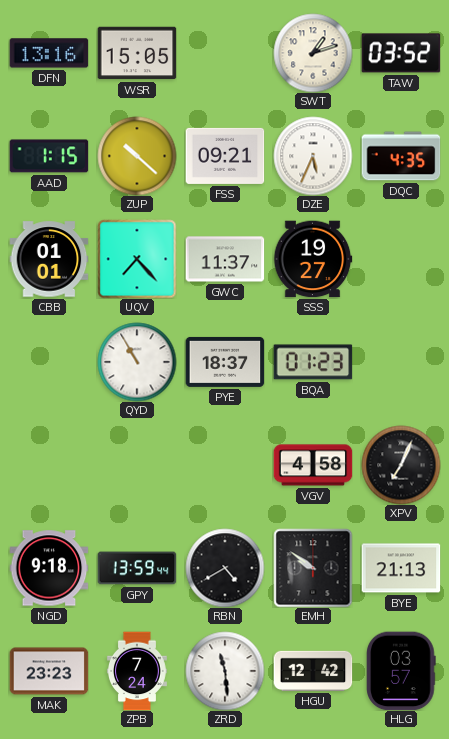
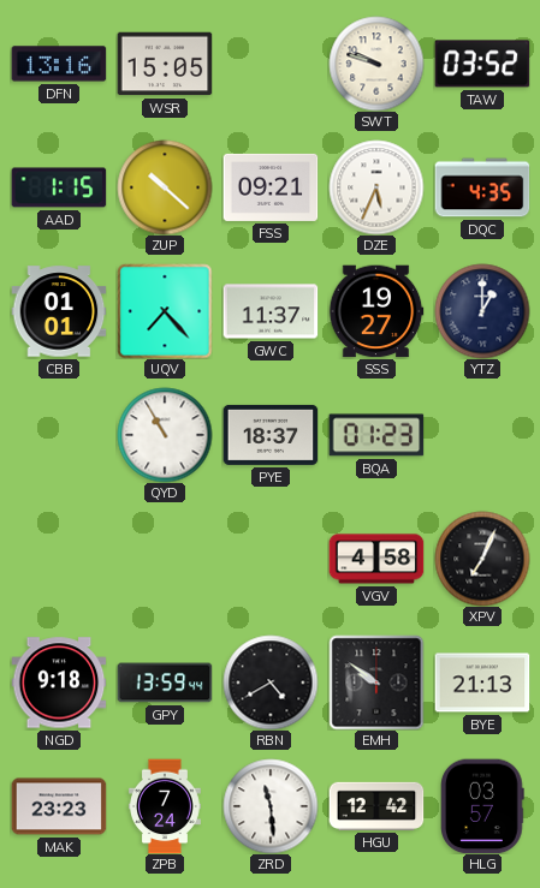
SWT: 1:12 -> 9:48 (376, 64)
YTZ: none -> 1:00 (482, 311)
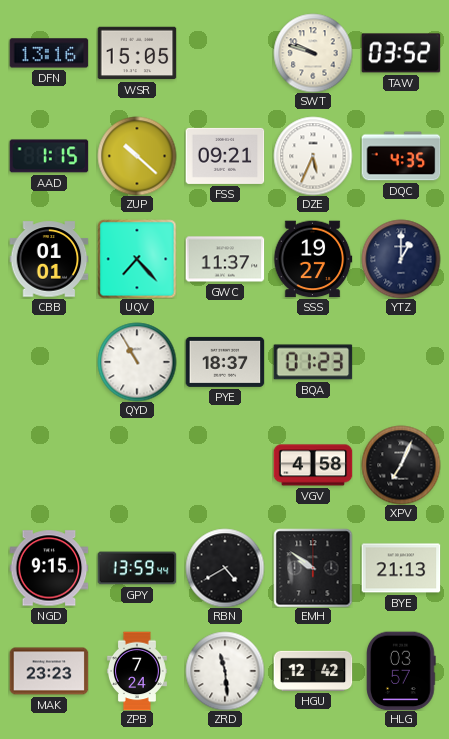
NGD: 9:18 -> 9:15 (49, 568)
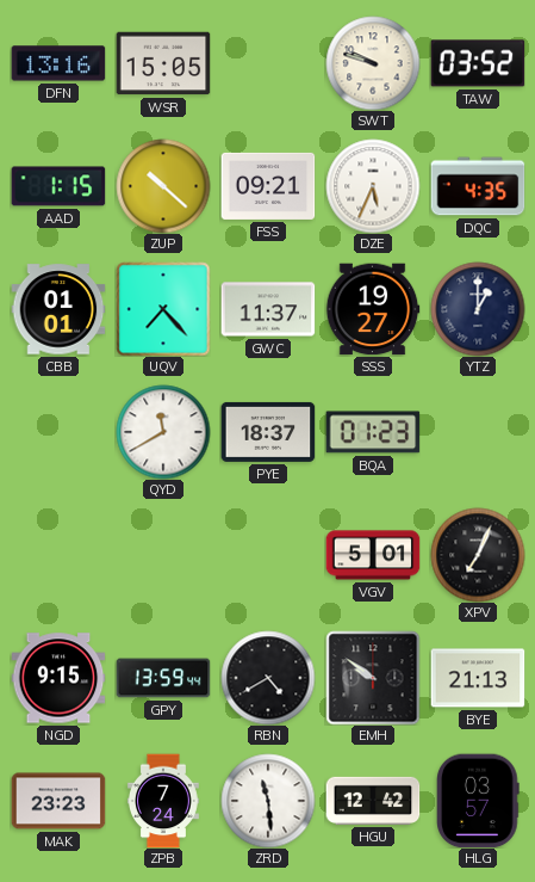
QYD: 10:55 -> 11:40 (163, 432)
VGV: 4:58 -> 5:01 (373, 555)
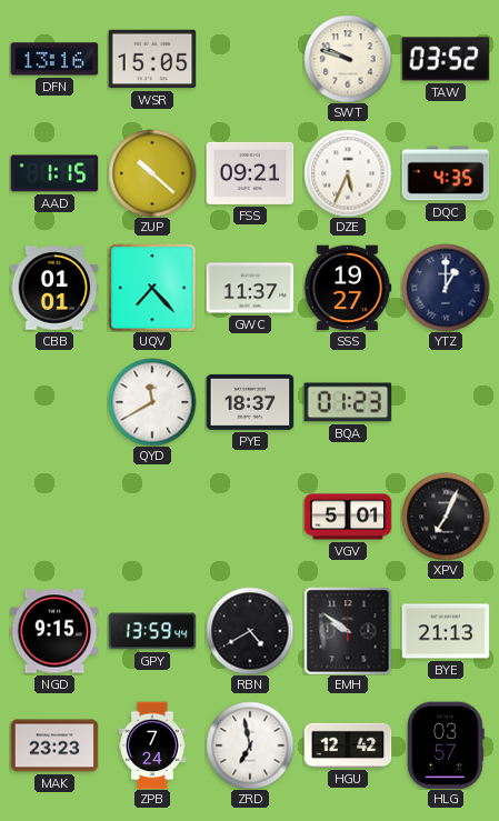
ZRD: 11:29 -> 6:58 (250, 745)
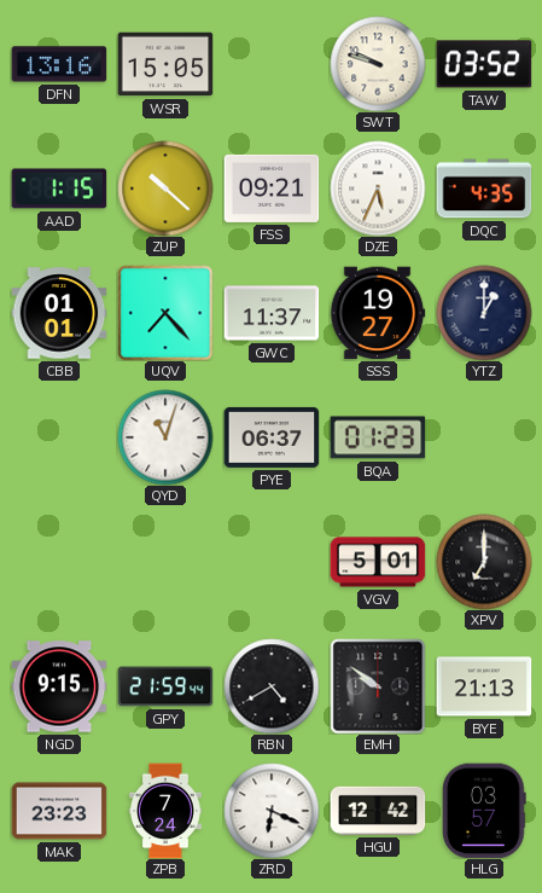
QYD: 11:40 -> 11:03 (165, 437)
PYE: 18:37 -> 06:37 (272, 437)
XPV: 7:04 -> 7:00 (484, 562)
GPY: 13:59 -> 21:59 (165, 686)
ZRD: 6:58 -> 6:19 (272, 811)
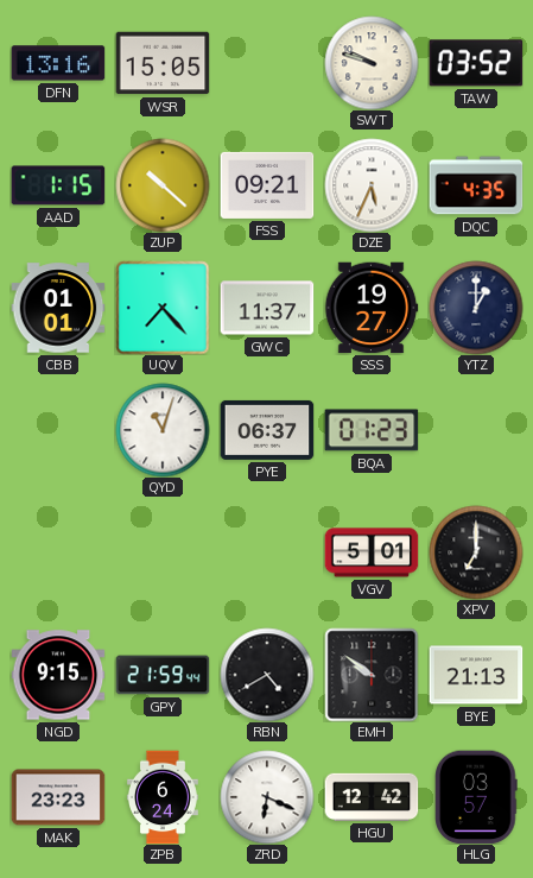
ZPB: 7:24 -> 6:24 (163, 797)
